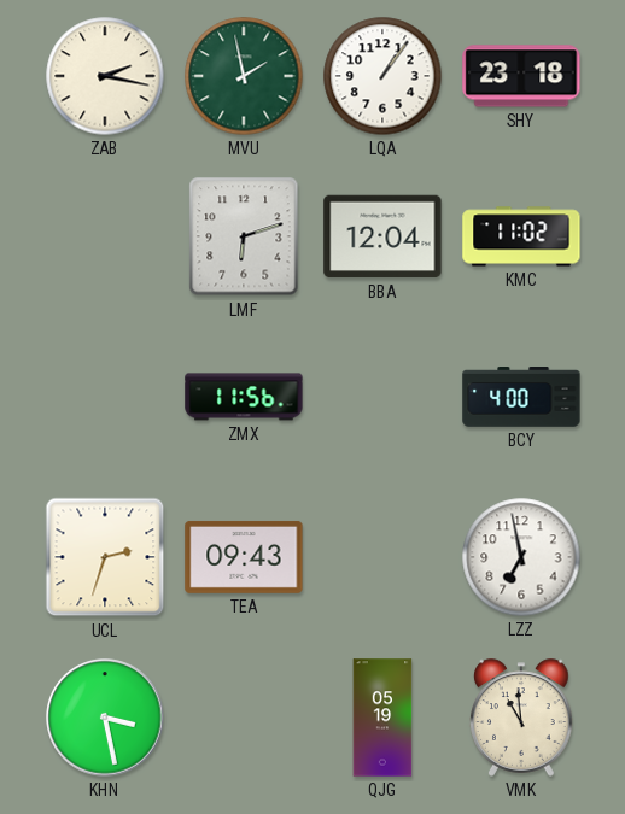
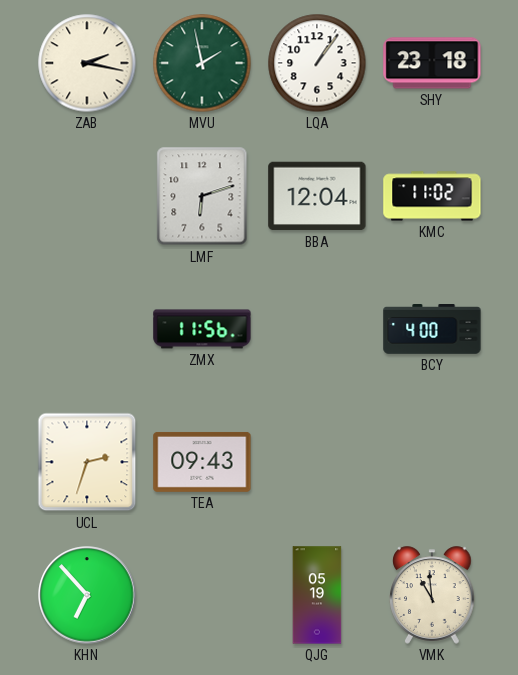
LZZ: 6:58 -> none (521, 557)
KHN: 3:28 -> 6:53 (87, 595)
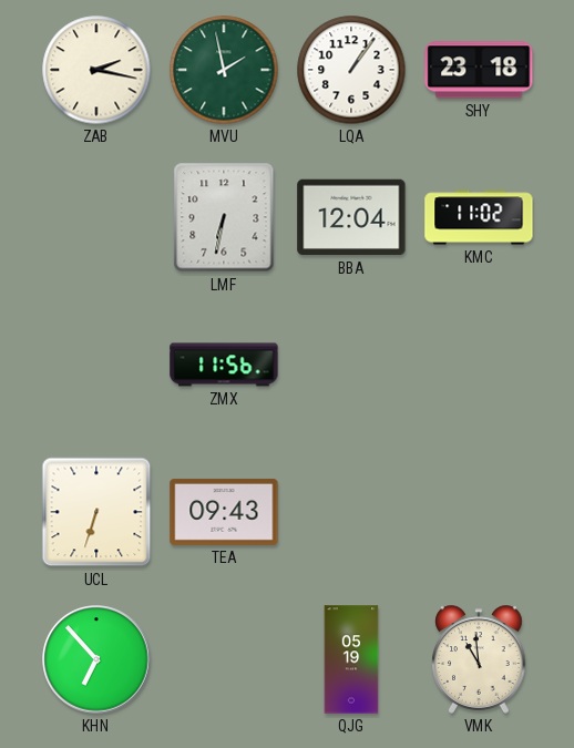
LMF: 6:12 -> 6:32 (224, 217)
BCY: 4:00 -> none (432, 330)
UCL: 2:33 -> 6:33 (96, 512)
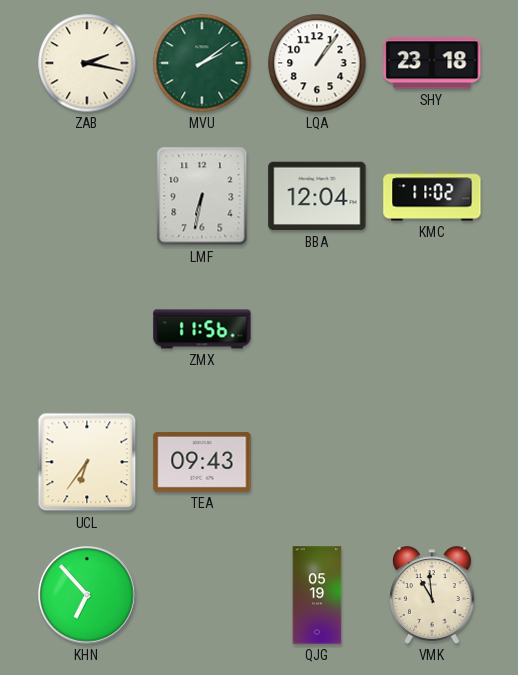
MVU: 1:58 -> 2:09 (202, 63)
UCL: 6:33 -> 6:36 (87, 462)
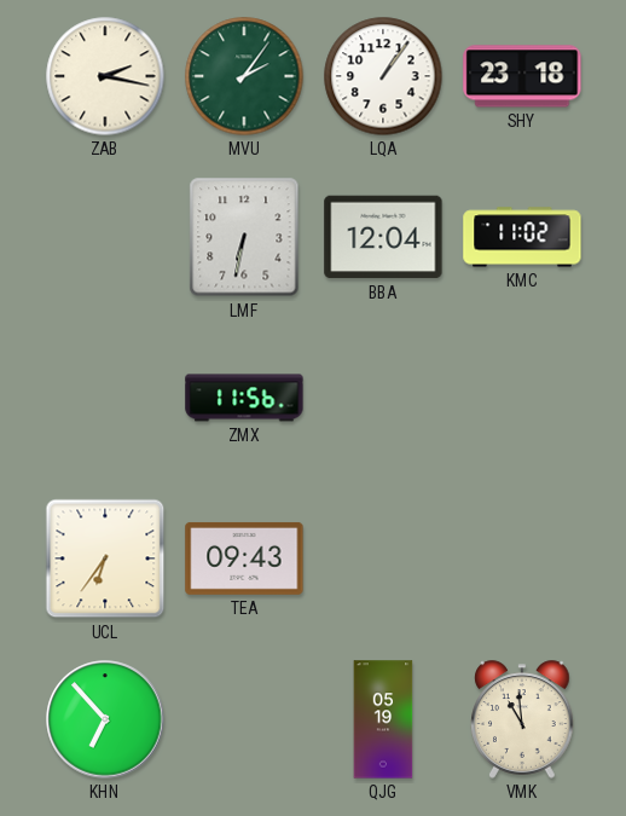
MVU: 2:09 -> 2:06 (244, 76)
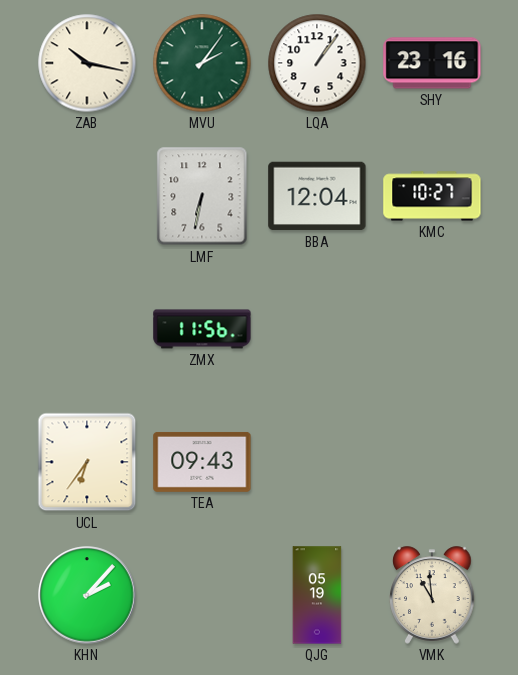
ZAB: 2:17 -> 10:17 (87, 63)
SHY: 23:18 -> 23:16 (432, 63)
KMC: 11:02 -> 10:27 (432, 196)
KHN: 6:53 -> 2:07 (87, 595)
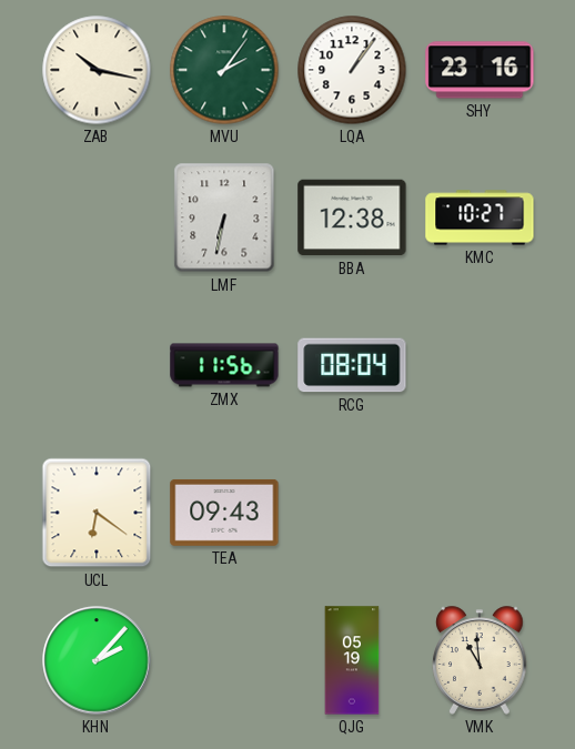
BBA: 12:04 -> 12:38 (352, 217)
RCG: none -> 08:04 (352, 365)
UCL: 6:36 -> 6:21 (97, 513)
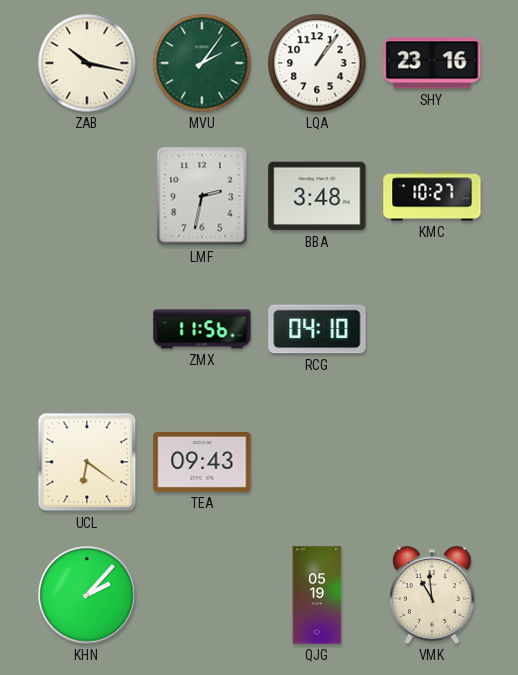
LMF: 6:32 -> 2:32 (202, 196)
BBA: 12:38 -> 3:48 (317, 196)
RCG: 08:04 -> 04:10 (317, 329)
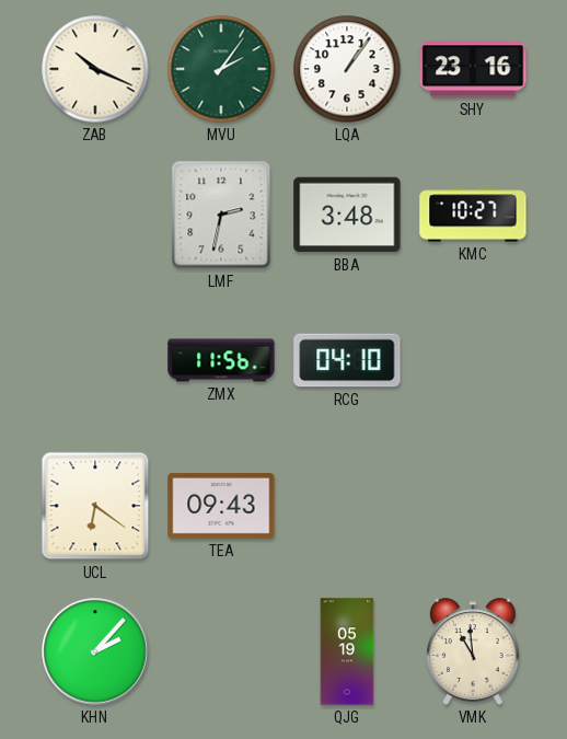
ZAB: 10:17 -> 10:19 (95, 69)
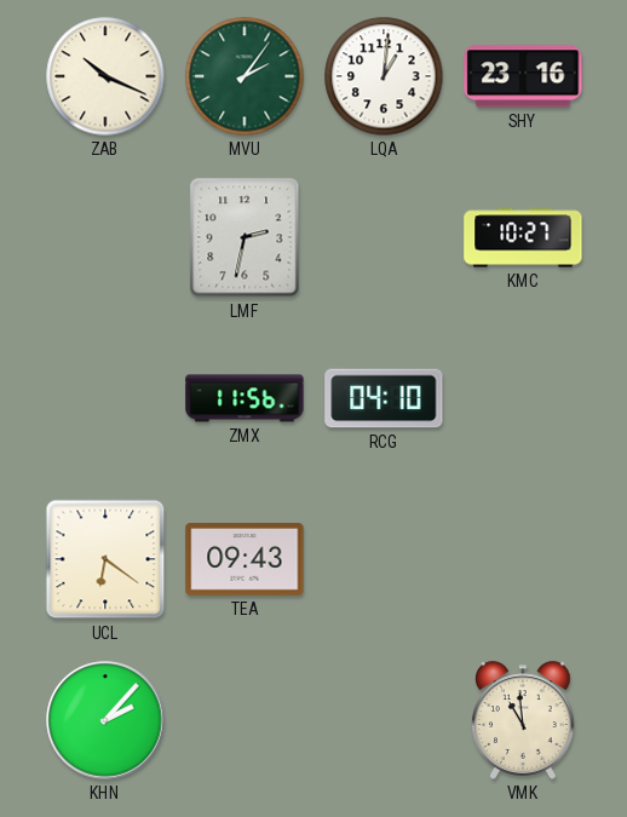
LQA: 1:06 -> 1:01 (384, 76)
BBA: 3:48 -> none (347, 215)
QJG: 05:19 -> none (347, 651)
